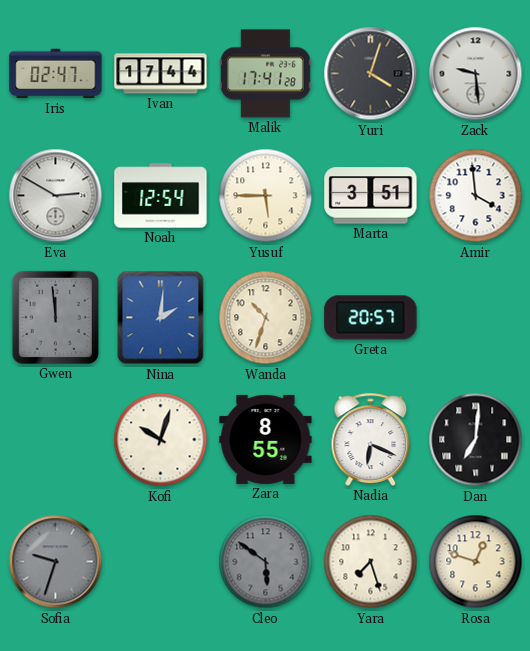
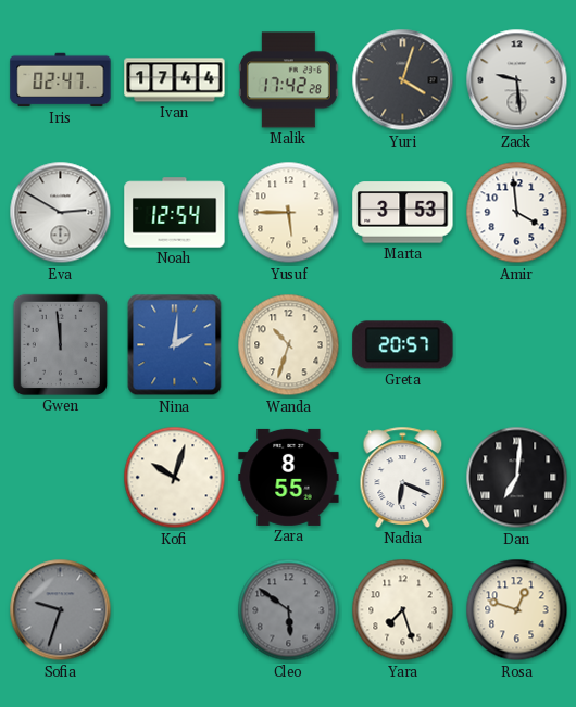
Malik: 17:41 -> 17:42 (288, 80)
Marta: 3:51 -> 3:53 (403, 213)
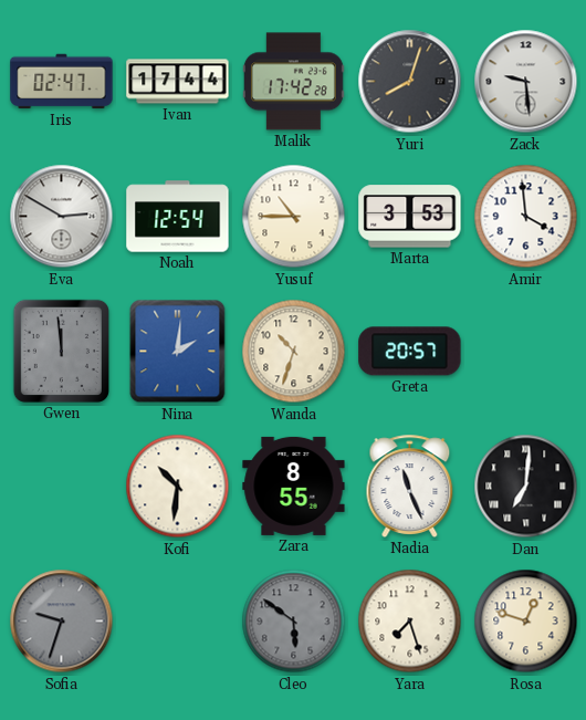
Yuri: 4:03 -> 8:03 (410, 82)
Yusuf: 5:45 -> 10:45 (294, 217)
Kofi: 10:03 -> 10:31 (178, 487)
Nadia: 6:19 -> 11:26 (410, 486)
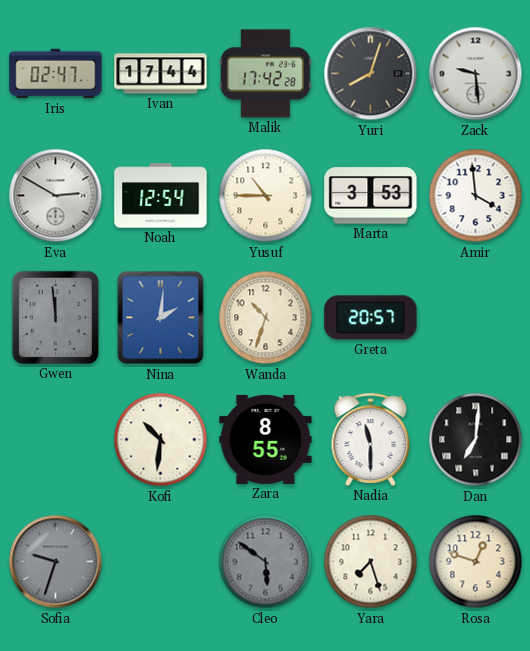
Nadia: 11:26 -> 11:30 (371, 439)
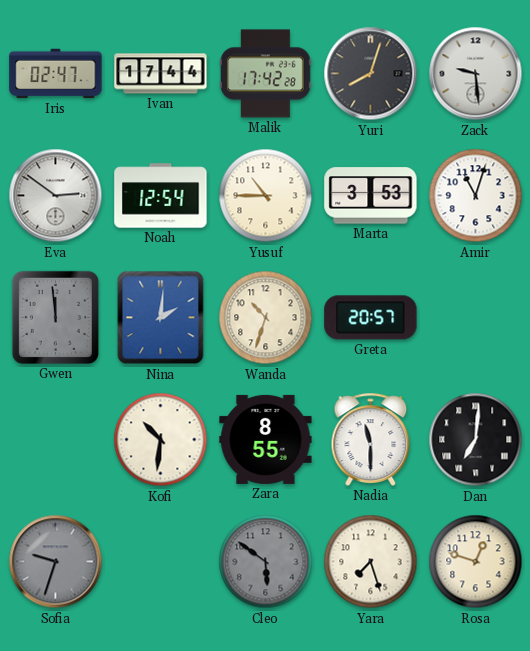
Eva: 2:50 -> 2:51 (56, 196)
Amir: 3:59 -> 11:03 (476, 196)
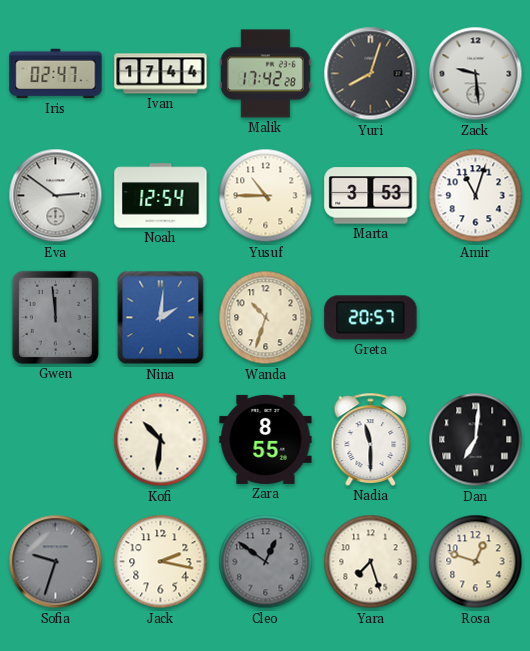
Jack: none -> 2:17 (161, 562)
Cleo: 5:51 -> 12:51 (266, 562)
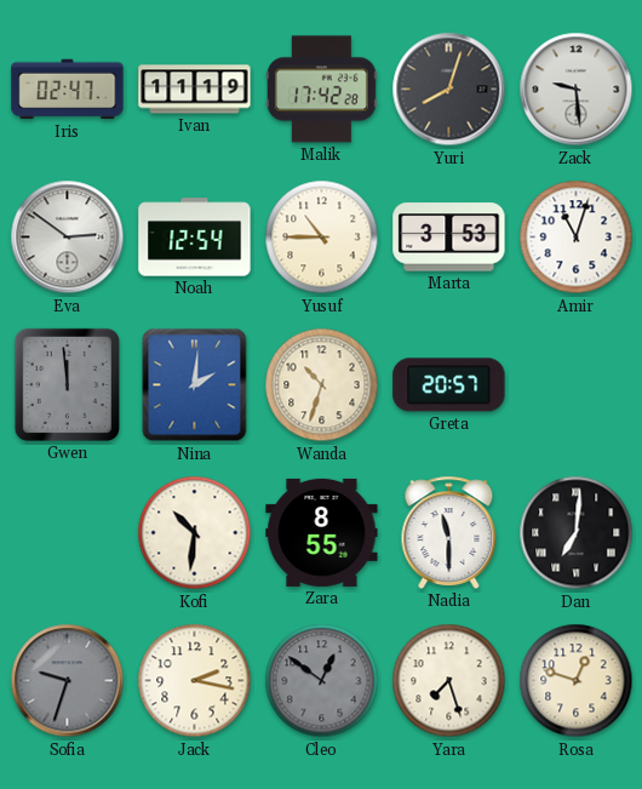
Ivan: 17:44 -> 11:19 (195, 90)
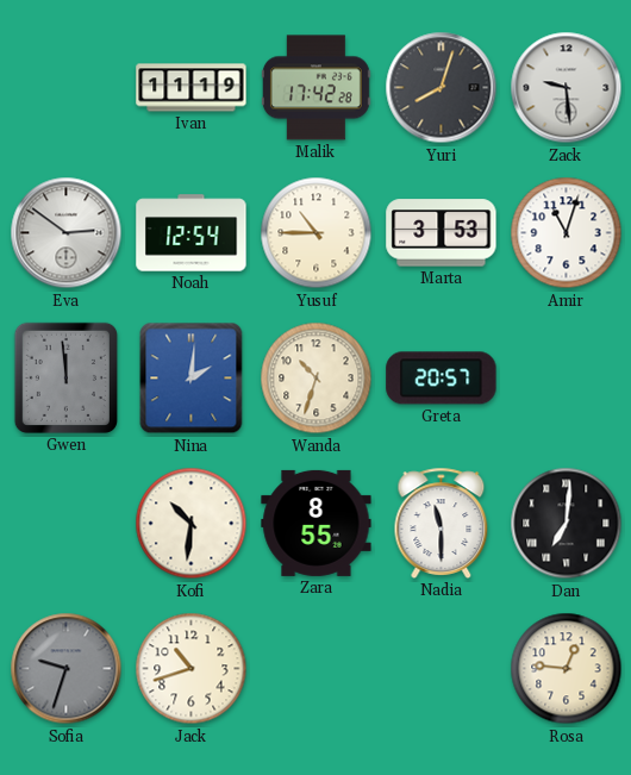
Iris: 02:47 -> none (68, 90)
Jack: 2:17 -> 10:42 (192, 669)
Cleo: 12:51 -> none (322, 681)
Yara: 7:27 -> none (449, 681)
Rosa: 12:48 -> 12:46 (567, 669)
